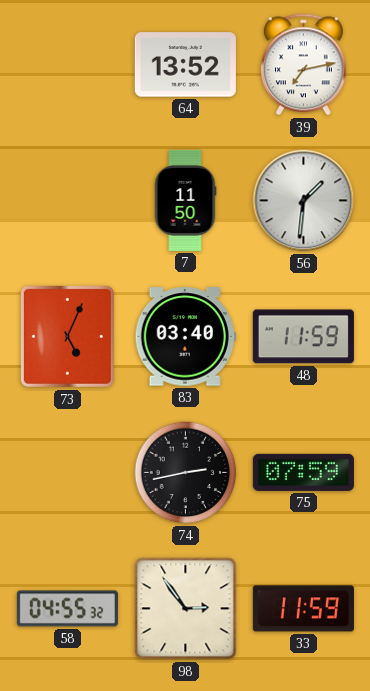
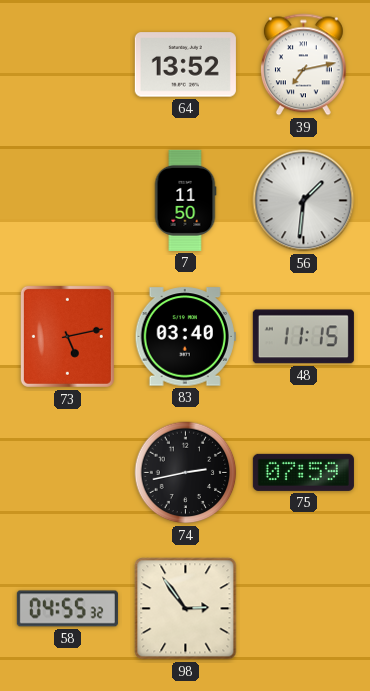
73: 5:04 -> 5:13 (67, 336)
48: 11:59 -> 11:15 (303, 337)
33: 11:59 -> none (303, 609)
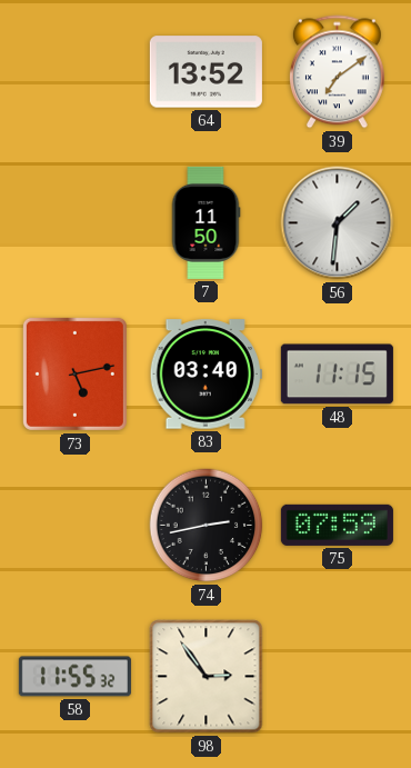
39: 7:13 -> 7:09 (337, 72)
58: 04:55 -> 11:55 (74, 677)
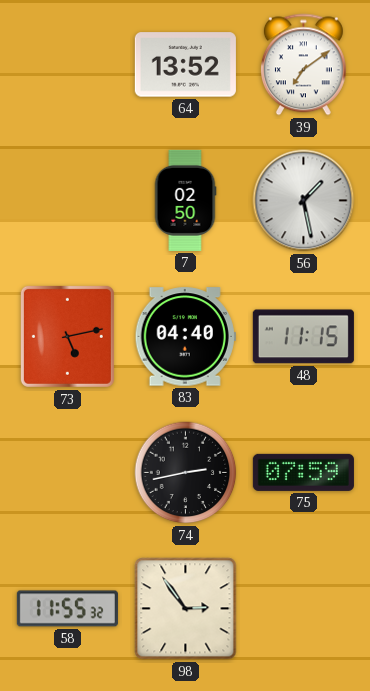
7: 11:50 -> 02:50 (185, 200)
56: 1:31 -> 1:28 (304, 201)
83: 03:40 -> 04:40 (185, 337)
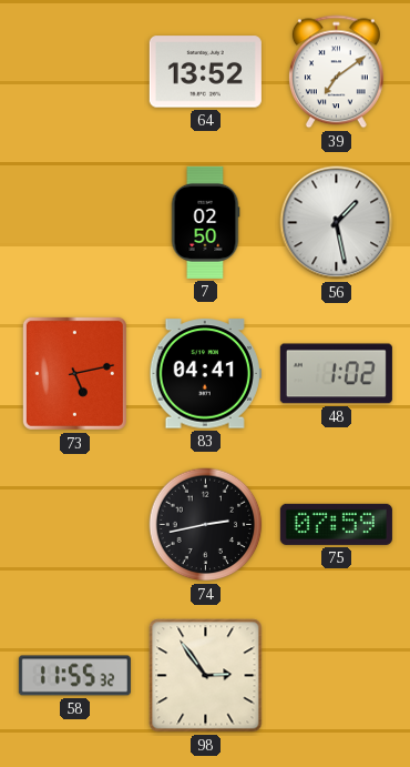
83: 04:40 -> 04:41 (205, 374)
48: 11:15 -> 1:02 (336, 374)
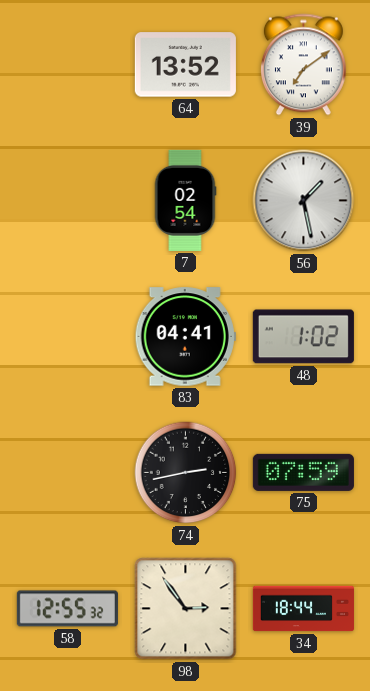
7: 02:50 -> 02:54 (185, 200)
73: 5:13 -> none (74, 373)
58: 11:55 -> 12:55 (67, 609)
34: none -> 18:44 (303, 609)
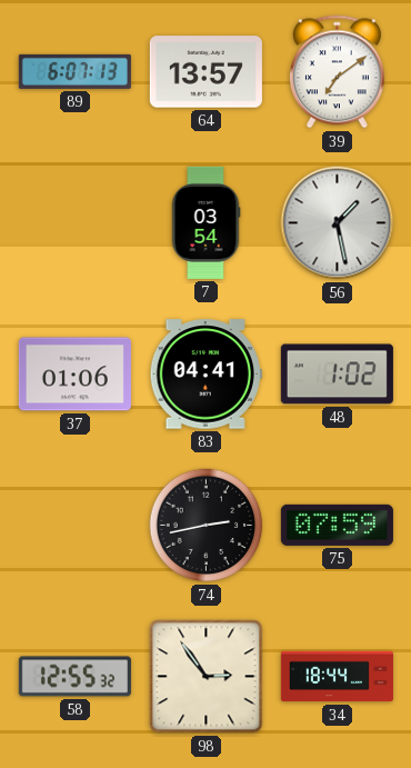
89: none -> 6:07 (74, 71)
64: 13:52 -> 13:57 (205, 72)
7: 02:54 -> 03:54 (205, 222)
37: none -> 01:06 (74, 375)
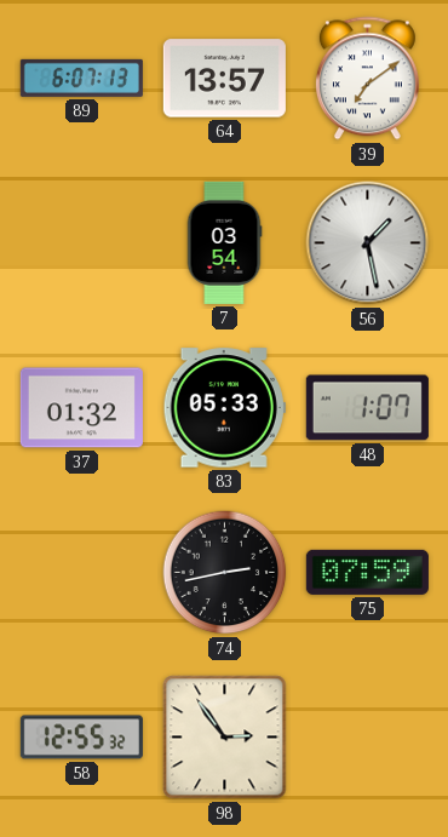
37: 01:06 -> 01:32 (81, 408)
83: 04:41 -> 05:33 (224, 408)
48: 1:02 -> 1:07 (367, 408)
34: 18:44 -> none (337, 677)
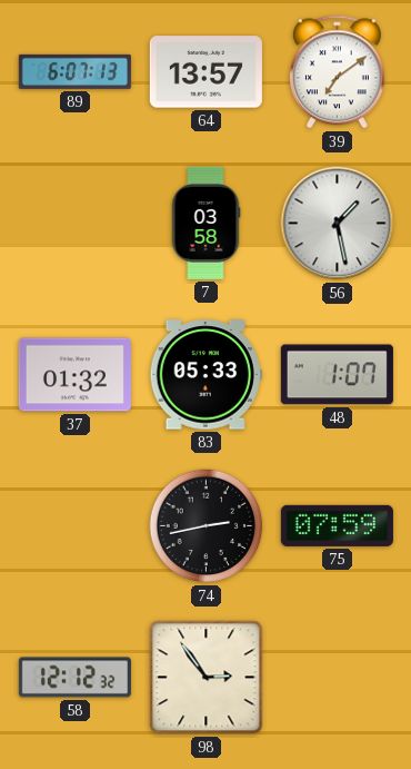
7: 03:54 -> 03:58 (205, 223)
58: 12:55 -> 12:12 (74, 678)
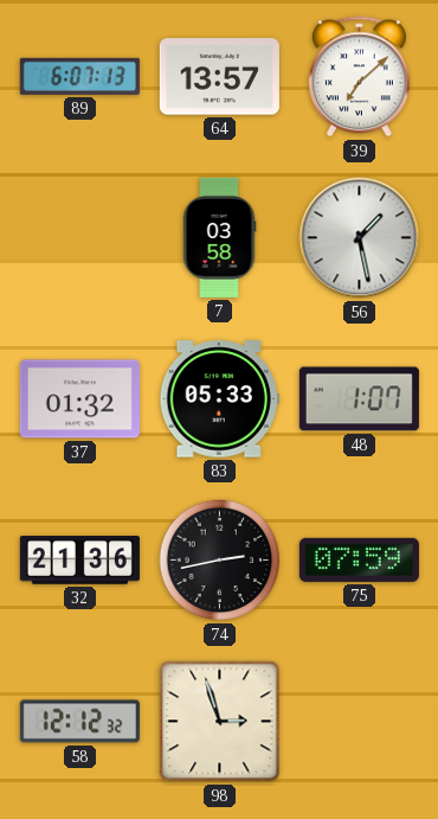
39: 7:09 -> 7:08 (359, 77)
32: none -> 21:36 (79, 561)
98: 2:54 -> 2:57 (220, 722)
